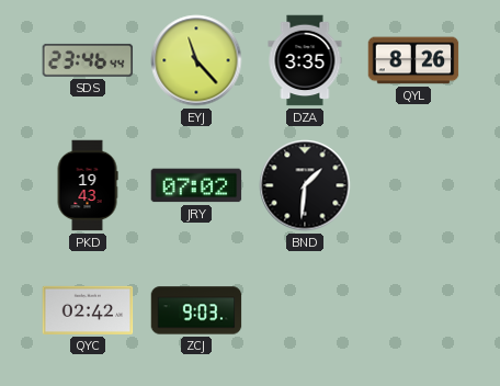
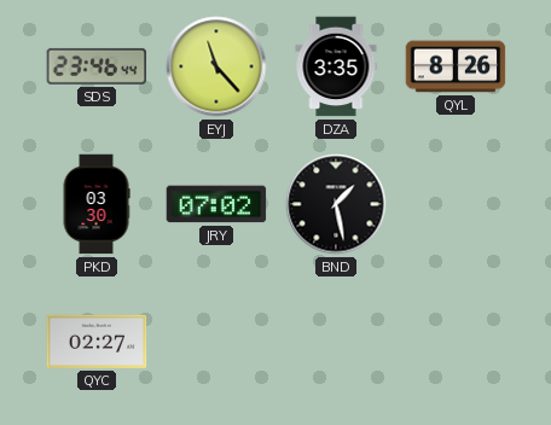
PKD: 19:43 -> 03:30 (97, 204)
BND: 1:31 -> 1:28 (336, 204)
QYC: 02:42 -> 02:27 (97, 342)
ZCJ: 9:03 -> none (196, 310)
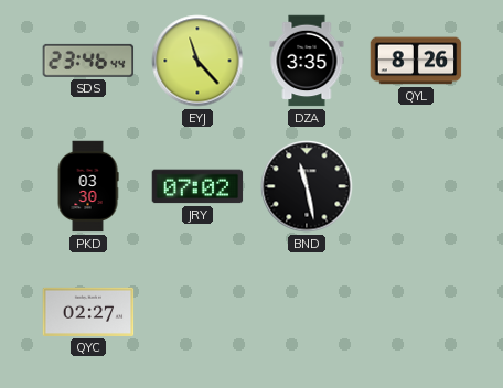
BND: 1:28 -> 11:28 (307, 186)
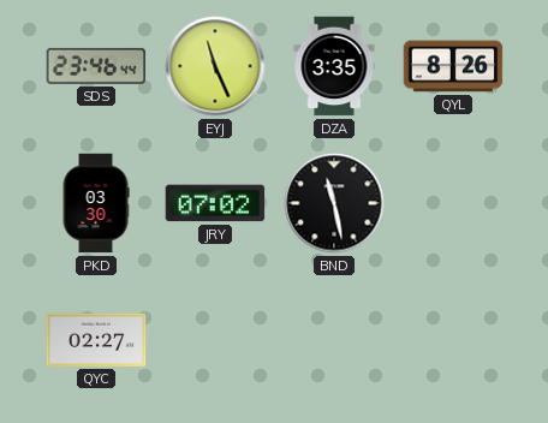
EYJ: 11:23 -> 11:26 (215, 66)
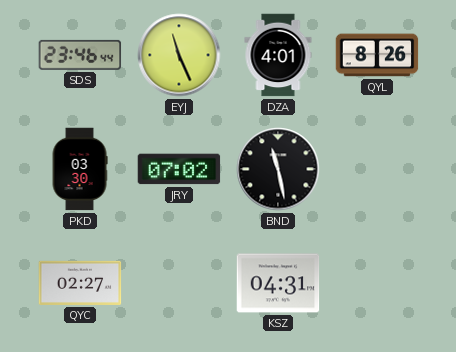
DZA: 3:35 -> 4:01 (278, 55)
KSZ: none -> 04:31 (278, 283)
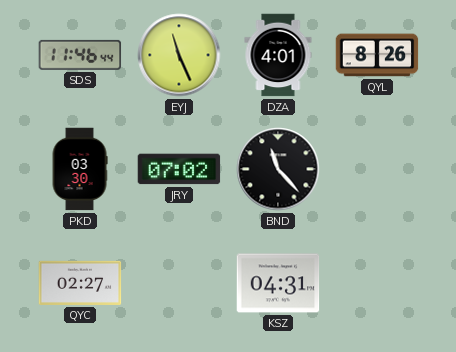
SDS: 23:46 -> 11:46 (80, 55)
BND: 11:28 -> 11:23 (278, 169)
